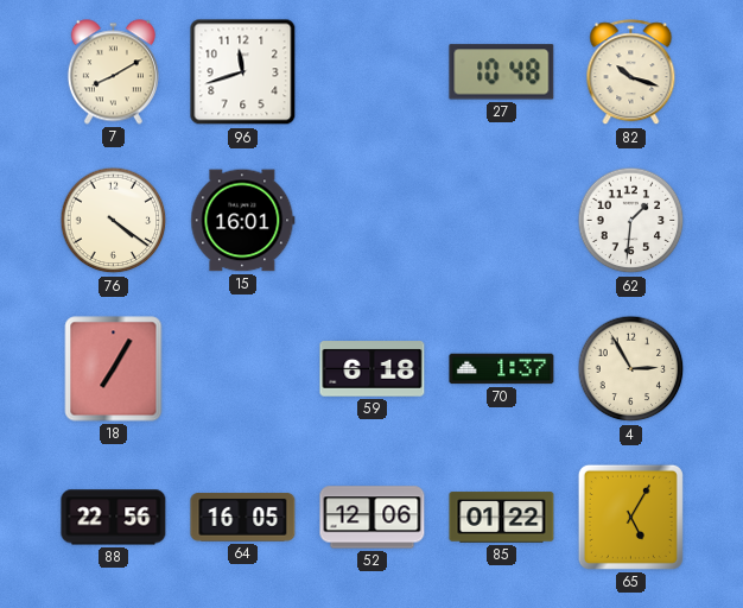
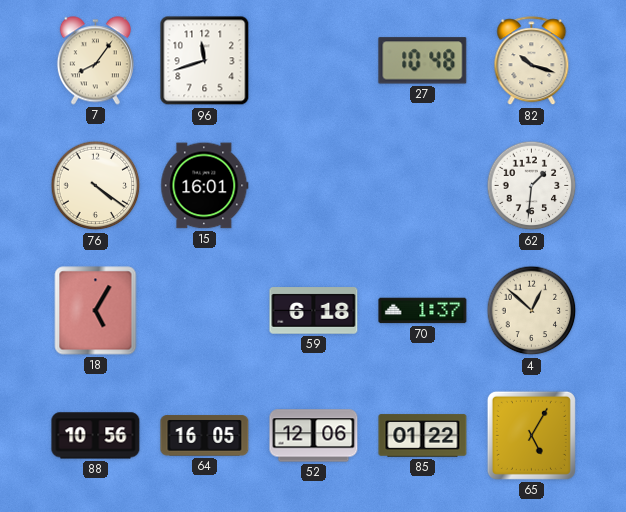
7: 8:10 -> 8:06 (95, 61)
18: 7:05 -> 5:05 (96, 311)
4: 2:55 -> 12:52 (532, 311)
88: 22:56 -> 10:56 (96, 436)
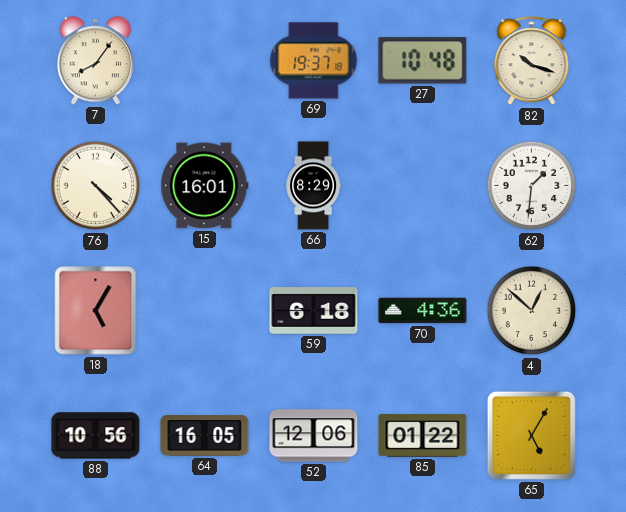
96: 11:42 -> none (205, 61)
69: none -> 19:37 (314, 61)
76: 4:21 -> 4:23 (96, 186)
66: none -> 8:29 (313, 186)
70: 1:37 -> 4:36 (423, 311)
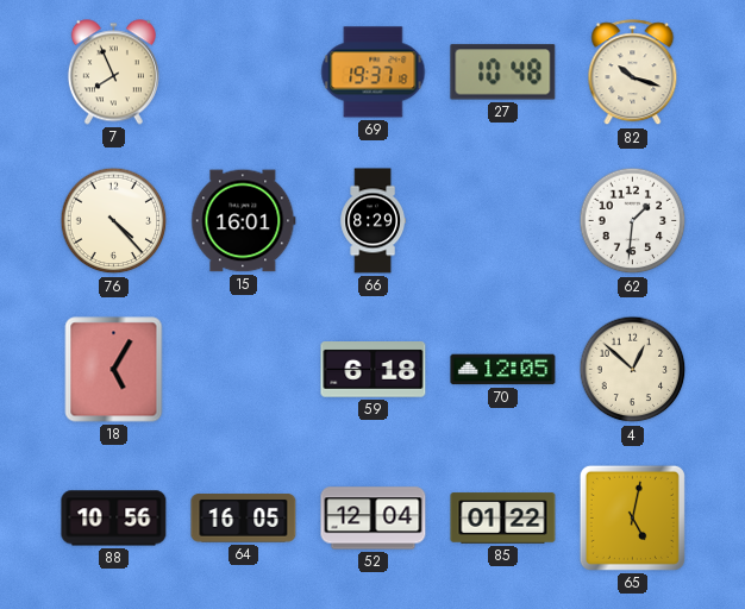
7: 8:06 -> 7:56 (113, 73)
70: 4:36 -> 12:05 (503, 370)
52: 12:06 -> 12:04 (374, 519)
65: 5:05 -> 5:02 (632, 517)
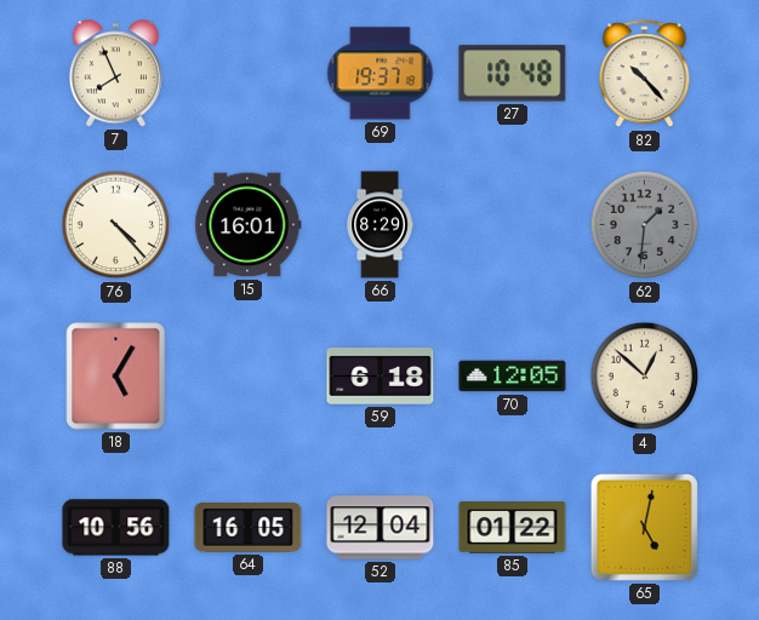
82: 10:18 -> 10:23 (645, 74)
62 dial: white -> grey (645, 225)
